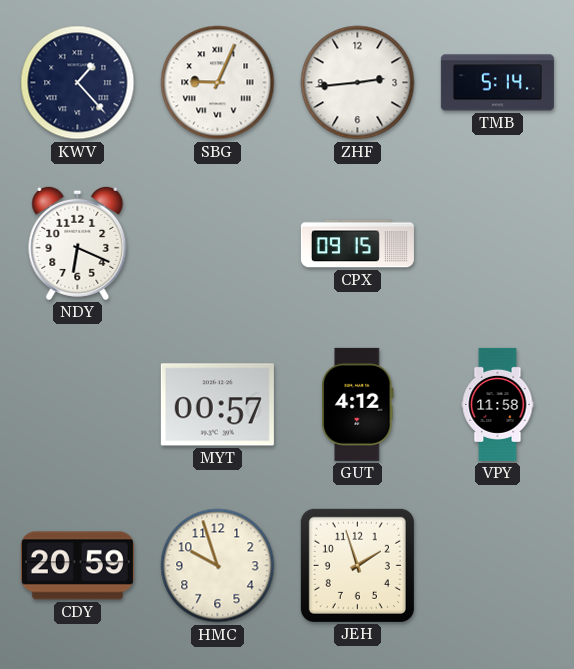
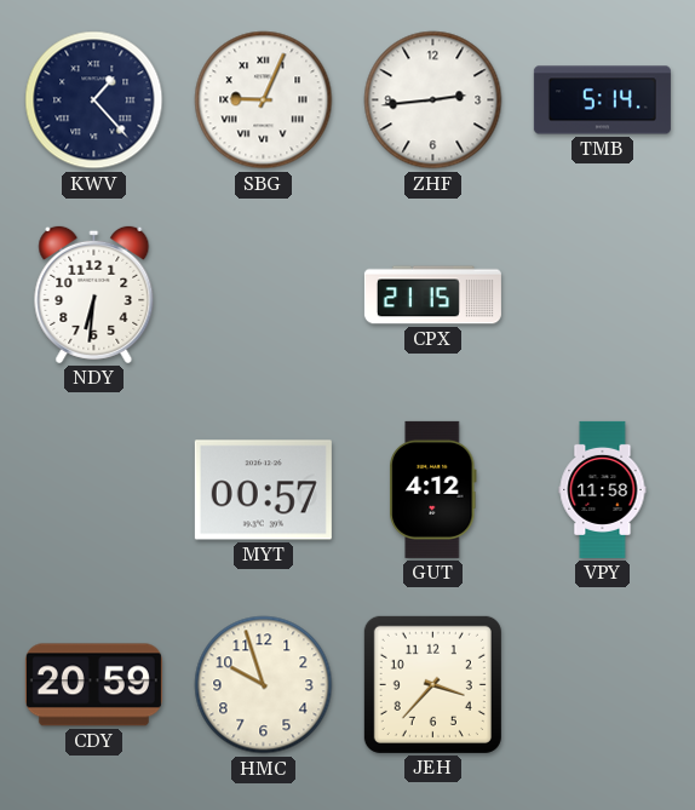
NDY: 6:19 -> 6:31 (94, 294)
CPX: 09:15 -> 21:15 (432, 295)
JEH: 1:57 -> 3:37 (432, 684)
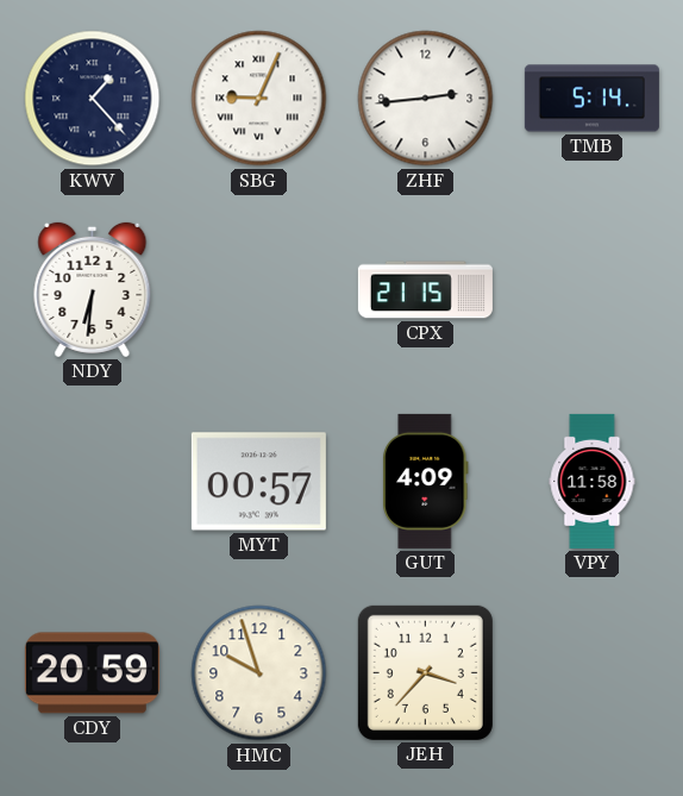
GUT: 4:12 -> 4:09 (426, 481)
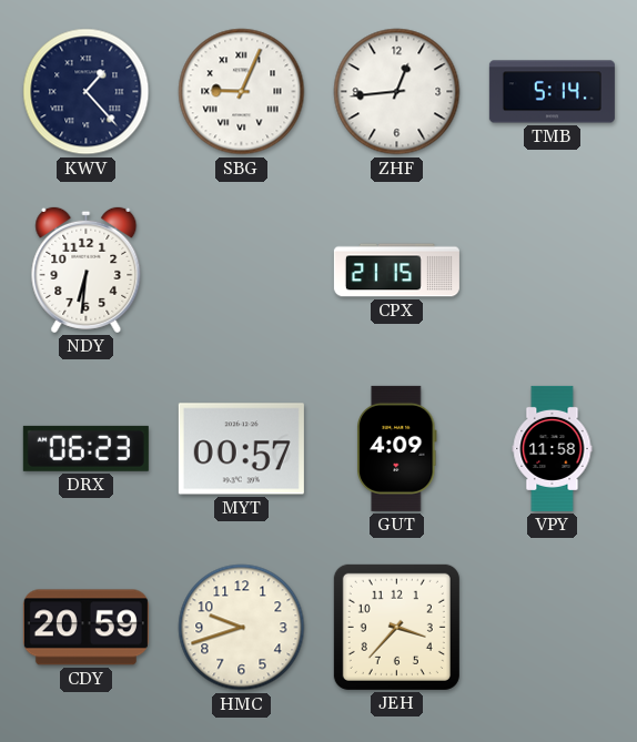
ZHF: 2:44 -> 12:44 (397, 92)
DRX: none -> 06:23 (85, 448)
HMC: 9:57 -> 9:42 (242, 628)
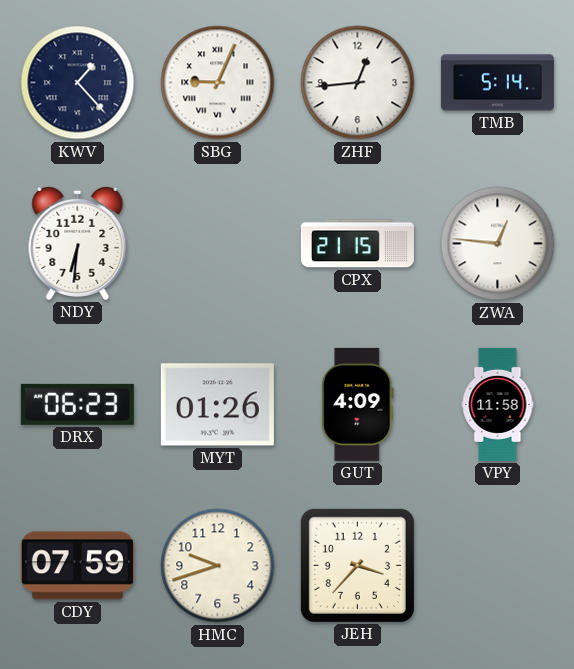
ZWA: none -> 12:46 (498, 244)
MYT: 00:57 -> 01:26 (217, 405)
CDY: 20:59 -> 07:59 (77, 566)
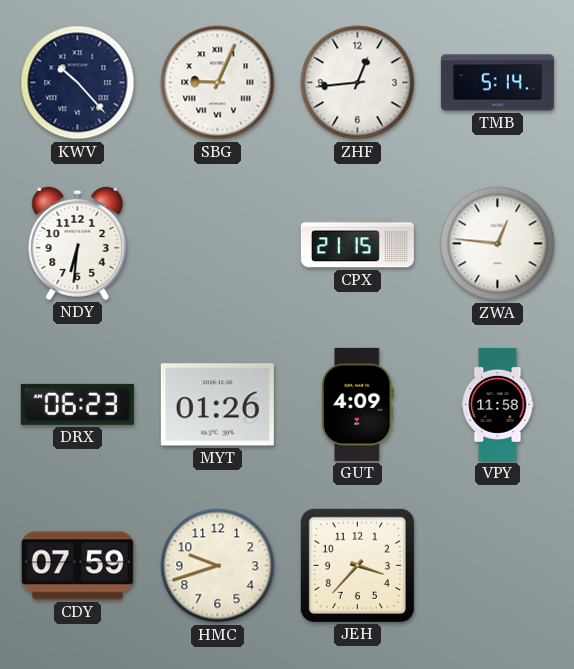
KWV: 1:23 -> 10:23 (78, 83)
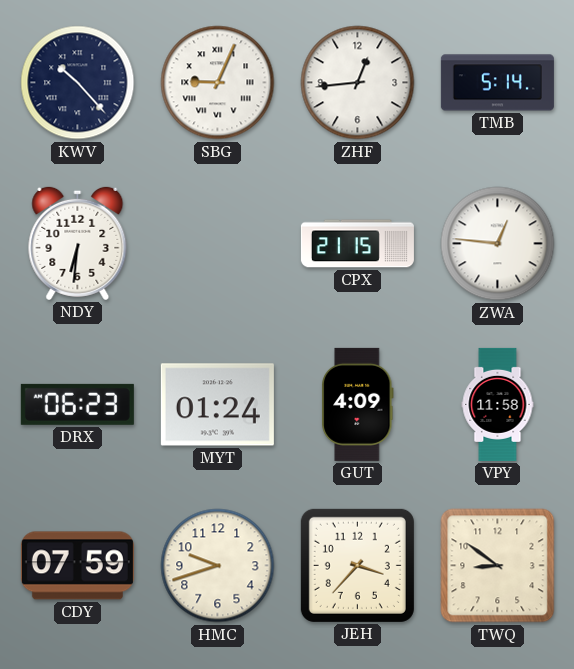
MYT: 01:26 -> 01:24 (217, 405)
TWQ: none -> 8:51 (498, 566)
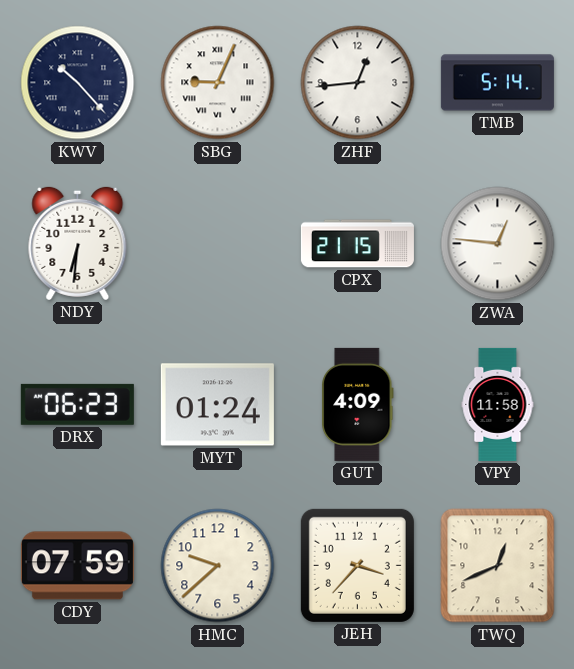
HMC: 9:42 -> 9:38 (218, 566)
TWQ: 8:51 -> 12:41 (498, 566)
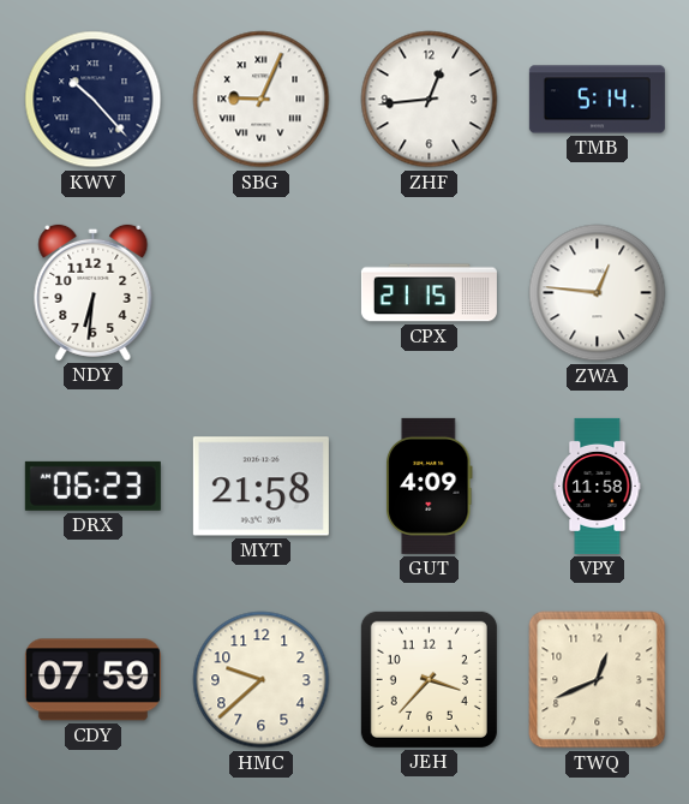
MYT: 01:24 -> 21:58 (260, 487)
